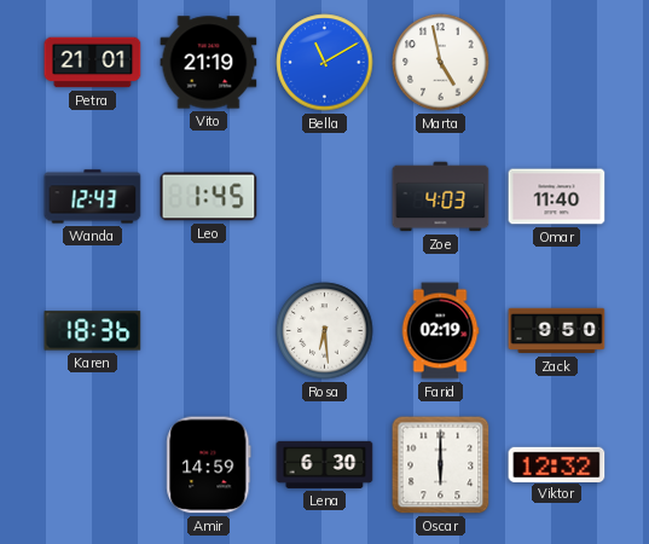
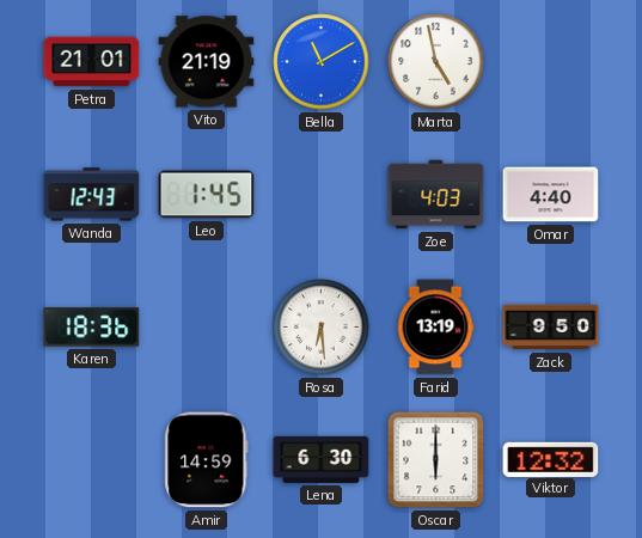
Omar: 11:40 -> 4:40 (551, 195)
Farid: 02:19 -> 13:19 (435, 328)
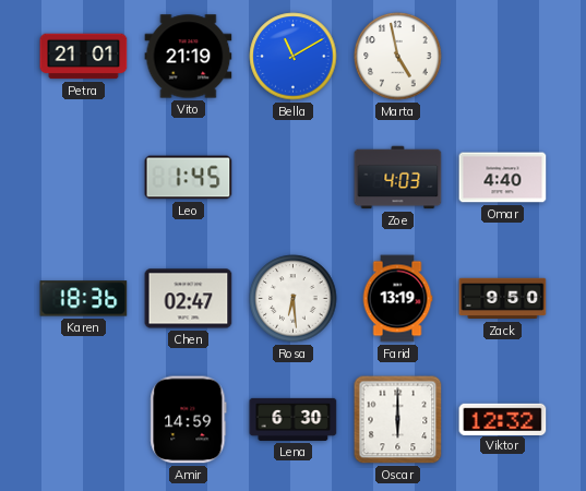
Wanda: 12:43 -> none (92, 195)
Chen: none -> 02:47 (189, 299)
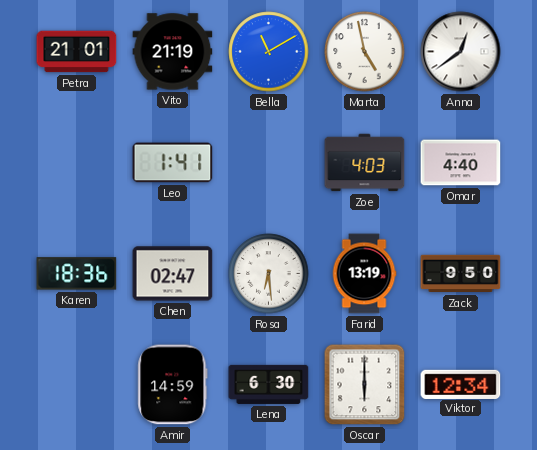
Anna: none -> 12:39 (461, 52)
Leo: 1:45 -> 1:41 (173, 163)
Viktor: 12:32 -> 12:34 (461, 384)
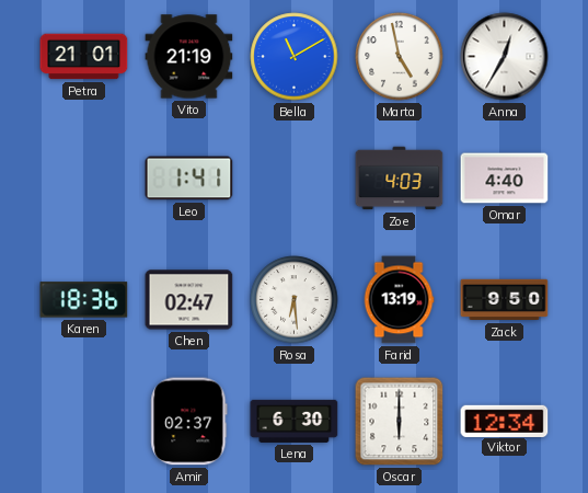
Anna: 12:39 -> 12:35 (505, 57)
Amir: 14:59 -> 02:37 (189, 422)
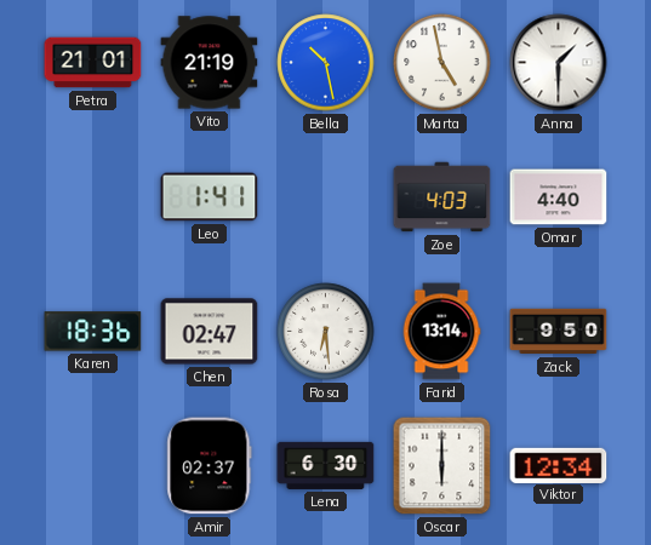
Bella: 11:10 -> 10:28 (326, 63)
Anna: 12:35 -> 1:30 (559, 63)
Farid: 13:19 -> 13:14 (441, 332)
